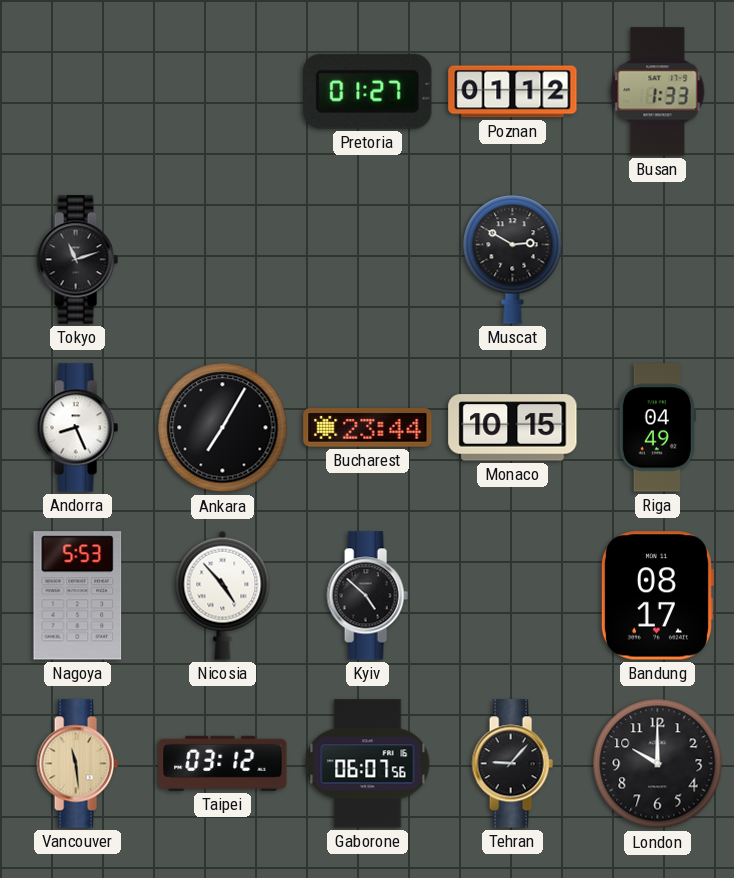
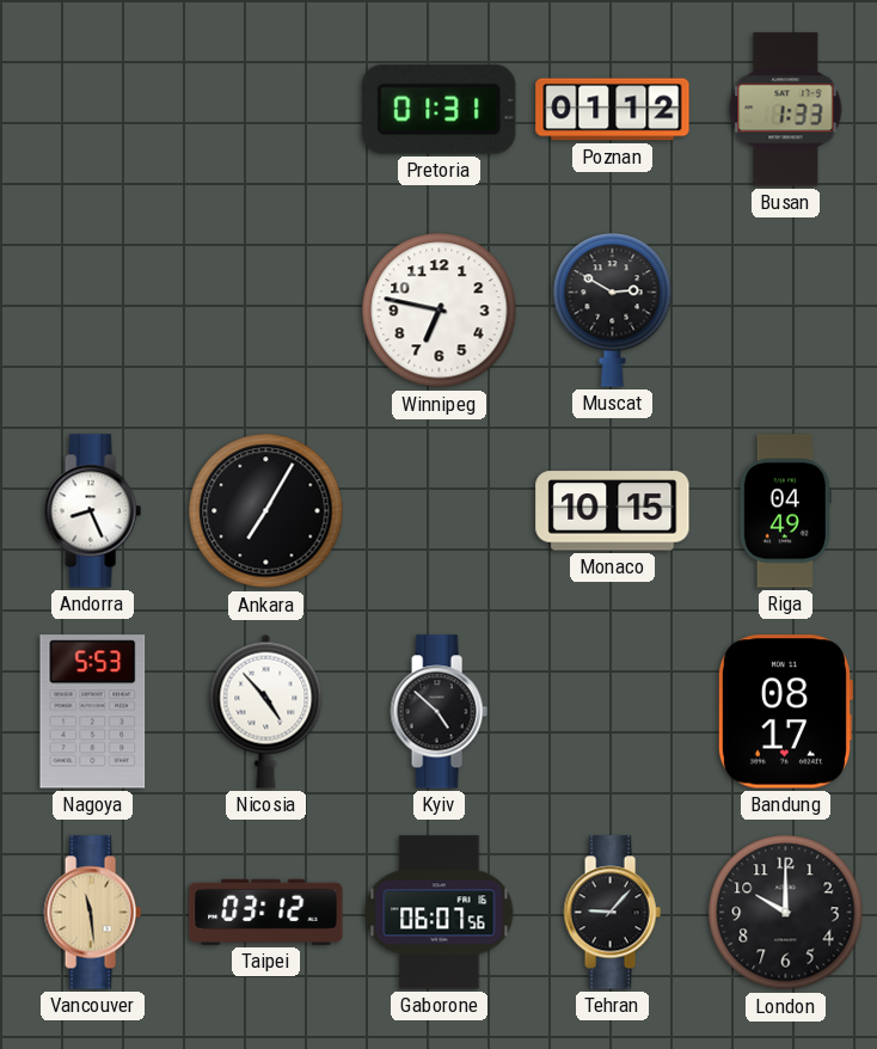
Pretoria: 01:27 -> 01:31 (440, 109)
Tokyo: 11:12 -> none (77, 260)
Winnipeg: none -> 6:47 (440, 311)
Bucharest: 23:44 -> none (368, 428)
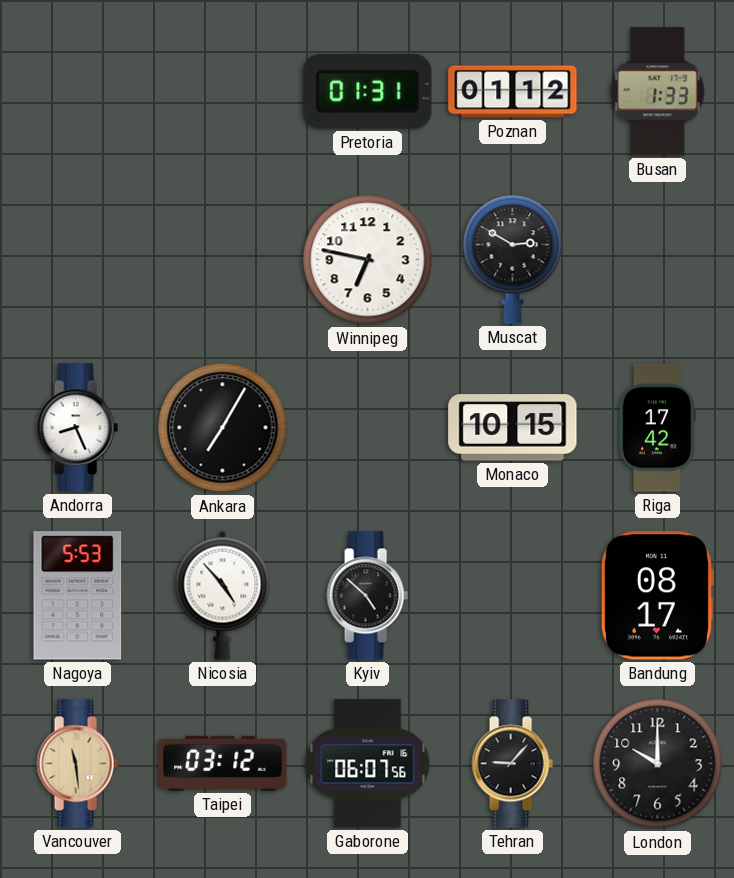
Riga: 04:49 -> 17:42 (657, 428)
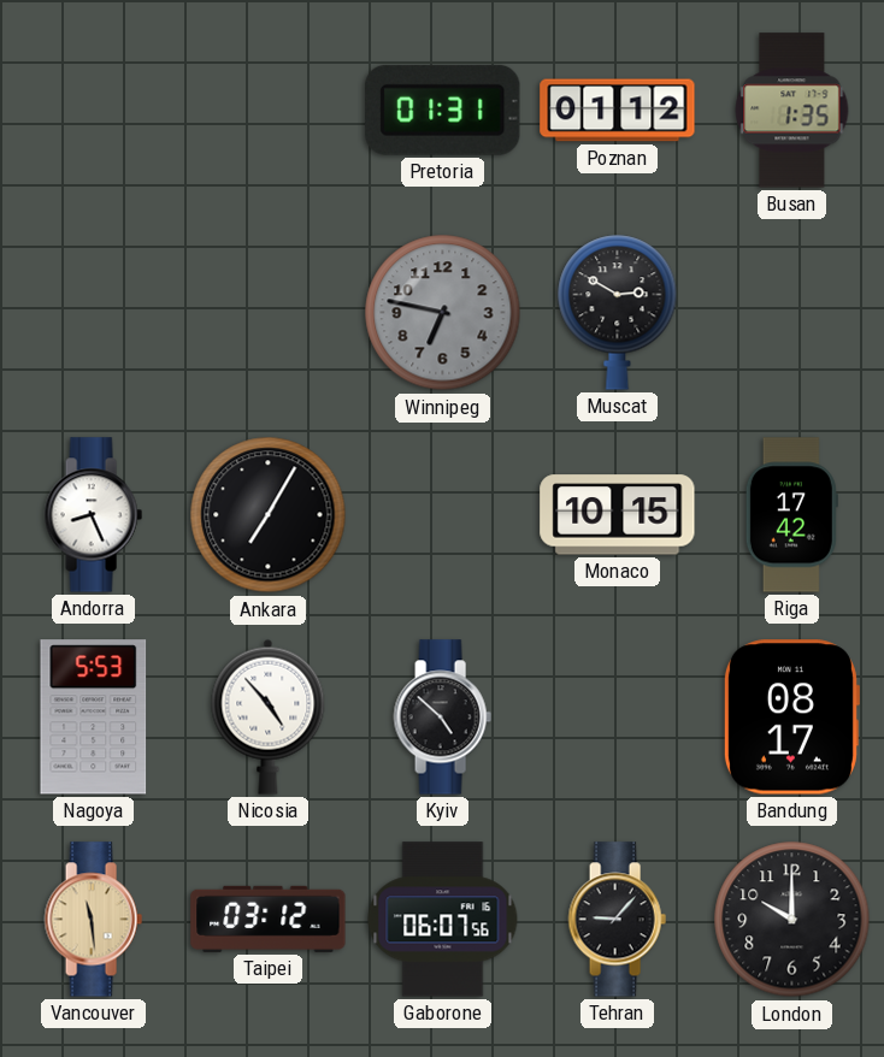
Busan: 1:33 -> 1:35 (792, 111)
Winnipeg dial: white -> grey (443, 313)
